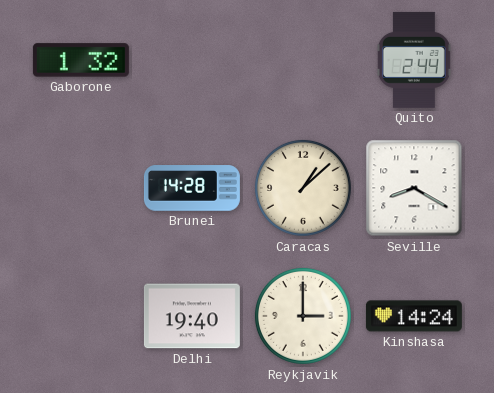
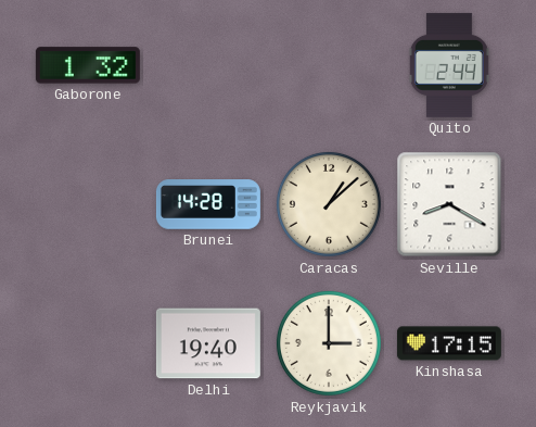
Kinshasa: 14:24 -> 17:15 (449, 343)
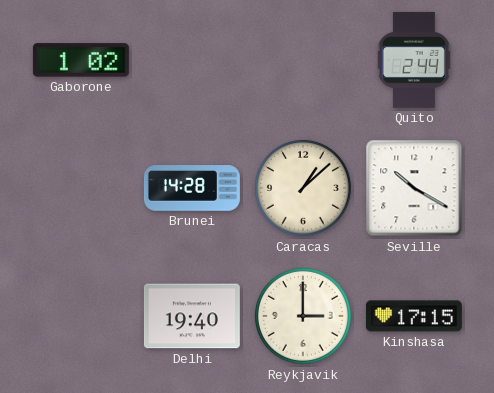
Gaborone: 1:32 -> 1:02 (81, 60)
Seville: 8:20 -> 10:20 (414, 188)
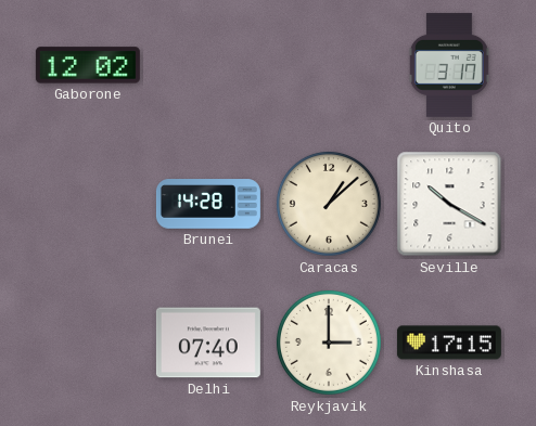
Gaborone: 1:02 -> 12:02 (88, 65)
Quito: 2:44 -> 3:17 (449, 65)
Delhi: 19:40 -> 07:40 (208, 343)
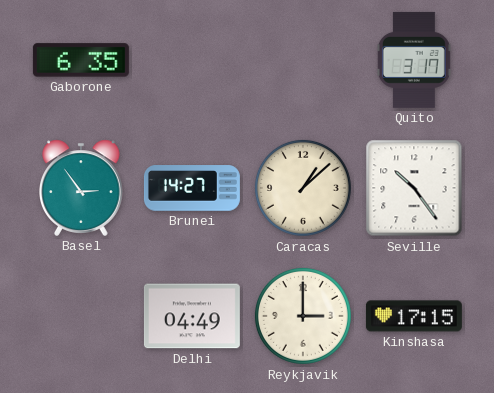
Gaborone: 12:02 -> 6:35 (81, 60)
Basel: none -> 2:54 (82, 188)
Brunei: 14:28 -> 14:27 (192, 188)
Seville: 10:20 -> 10:24 (414, 188)
Delhi: 07:40 -> 04:49 (192, 316)
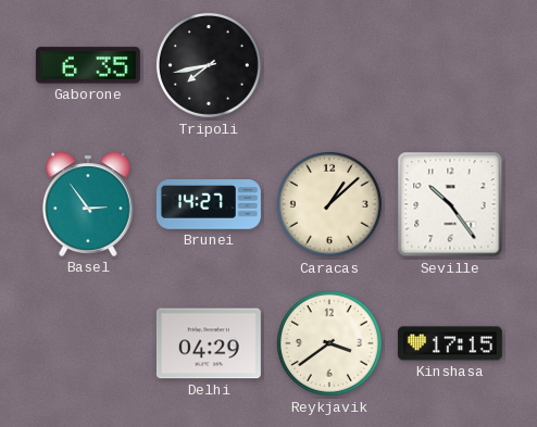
Tripoli: none -> 7:43 (209, 65)
Quito: 3:17 -> none (414, 60)
Delhi: 04:49 -> 04:29 (209, 343)
Reykjavik: 3:00 -> 3:39 (329, 343)
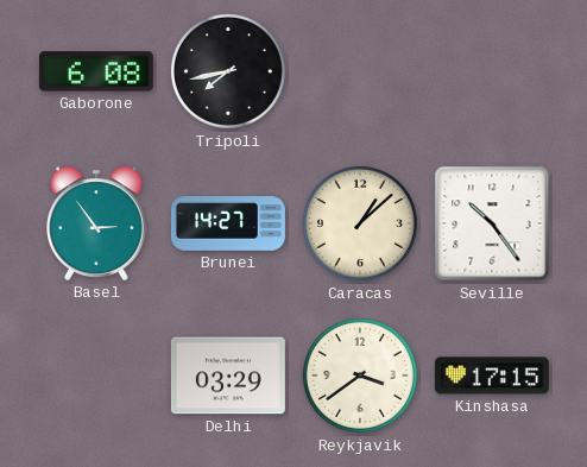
Gaborone: 6:35 -> 6:08 (96, 71)
Delhi: 04:29 -> 03:29 (228, 376)
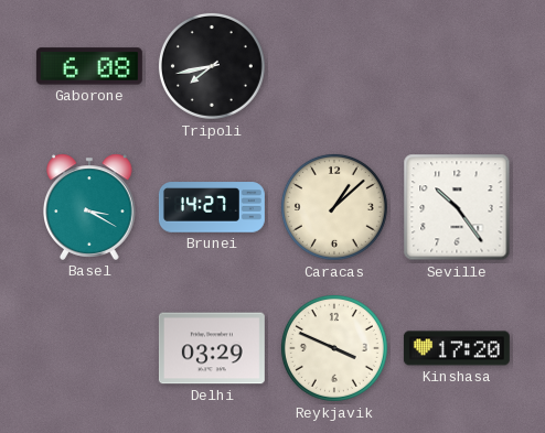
Basel: 2:54 -> 3:20 (90, 207)
Reykjavik: 3:39 -> 3:49 (334, 348)
Kinshasa: 17:15 -> 17:20 (457, 348)
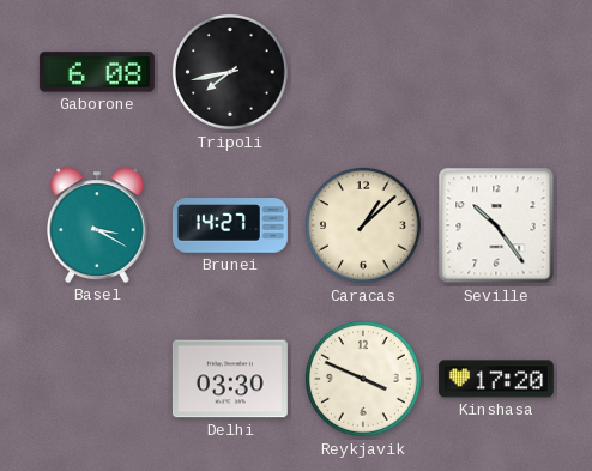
Delhi: 03:29 -> 03:30 (230, 379)
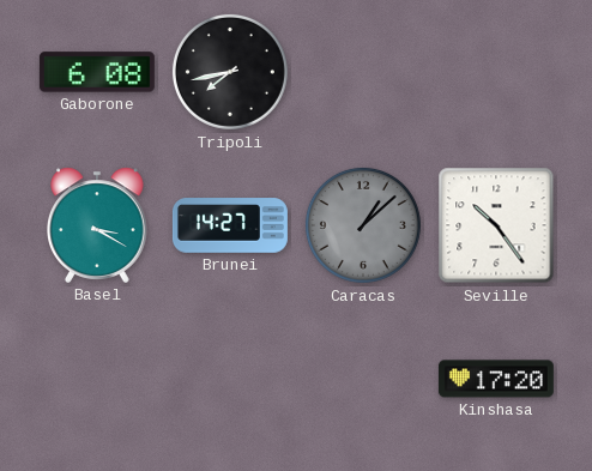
Caracas dial: cream -> grey (363, 225)
Delhi: 03:30 -> none (230, 379)
Reykjavik: 3:49 -> none (363, 379)
